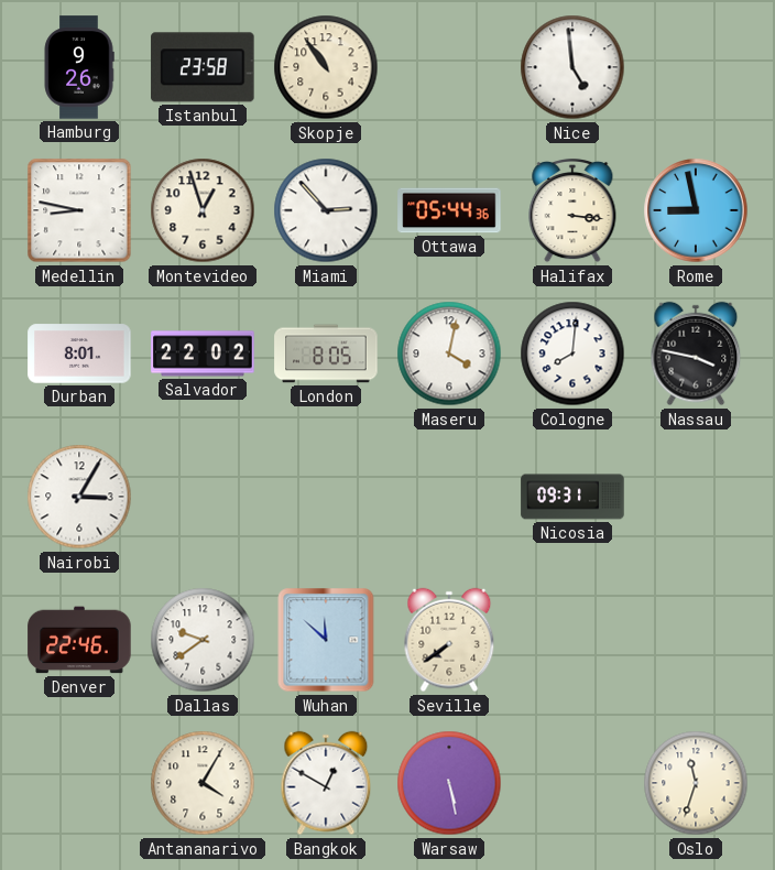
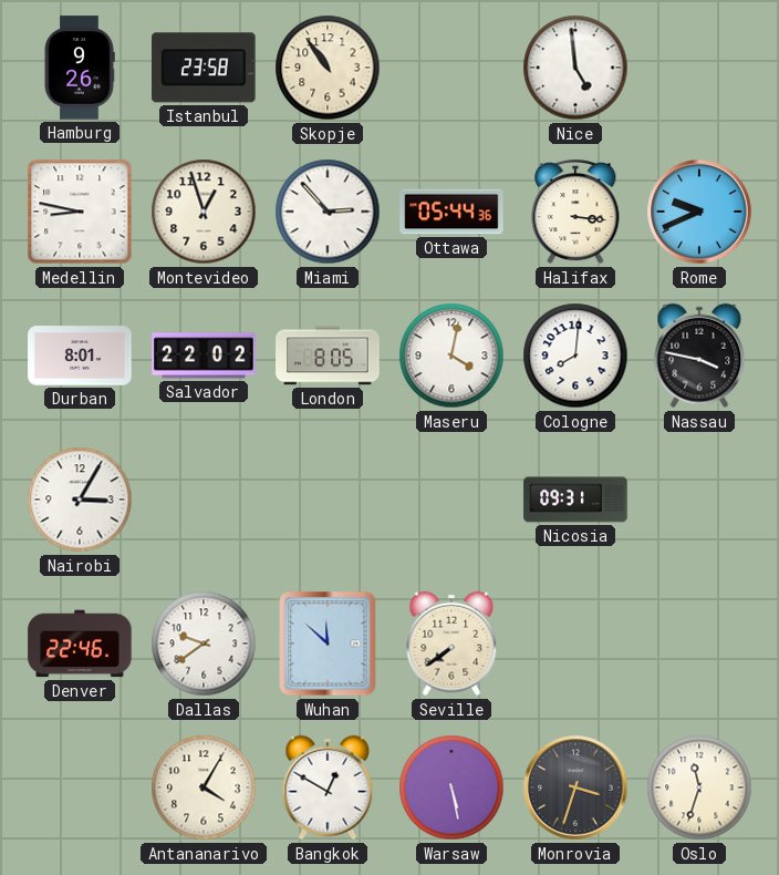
Rome: 8:58 -> 9:41 (699, 212)
Monrovia: none -> 3:33 (575, 787)
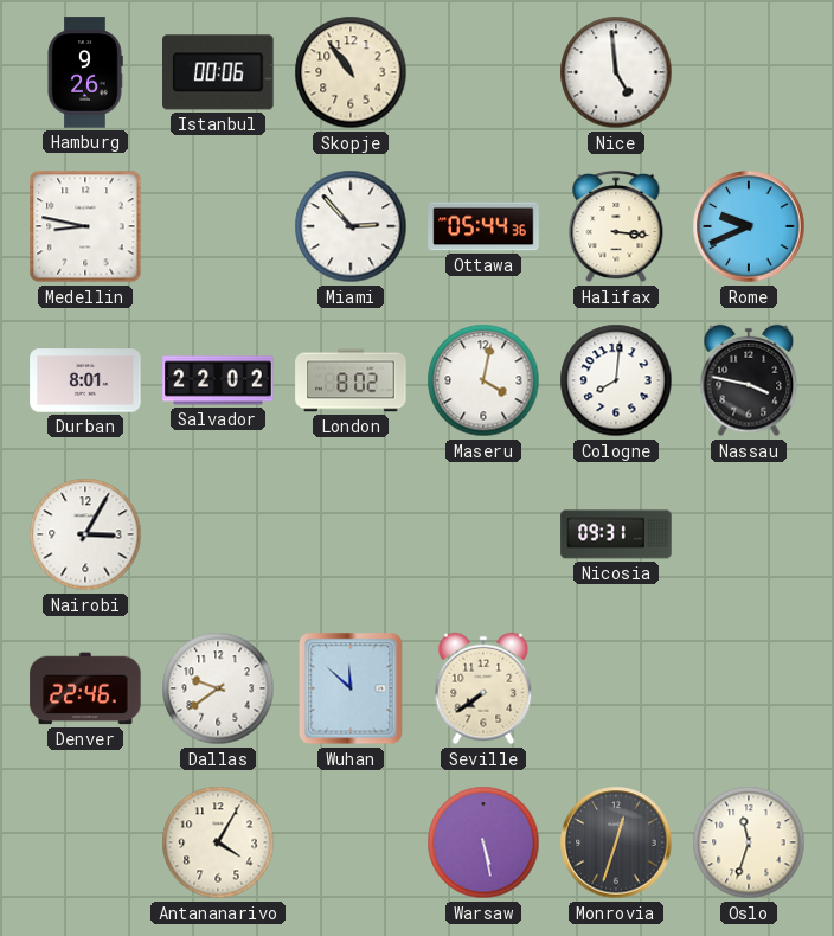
Istanbul: 23:58 -> 00:06 (218, 72)
Montevideo: 12:57 -> none (204, 212)
London: 8:05 -> 8:02 (351, 380)
Bangkok: 12:50 -> none (328, 787)
Monrovia: 3:33 -> 12:33 (616, 842)
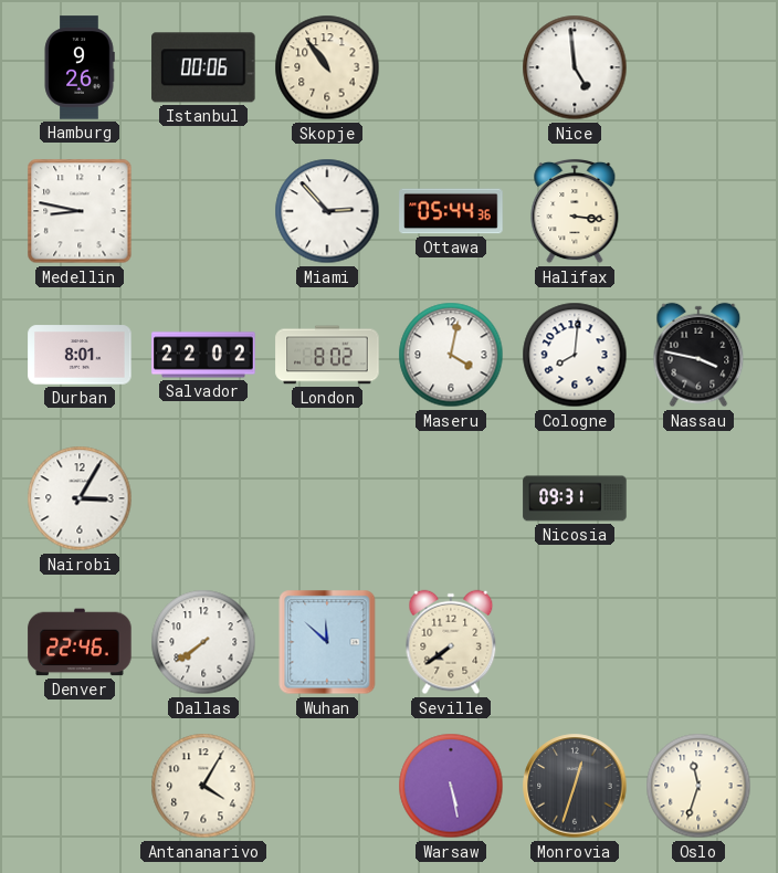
Rome: 9:41 -> none (749, 226)
Dallas: 9:39 -> 7:39 (203, 642)
